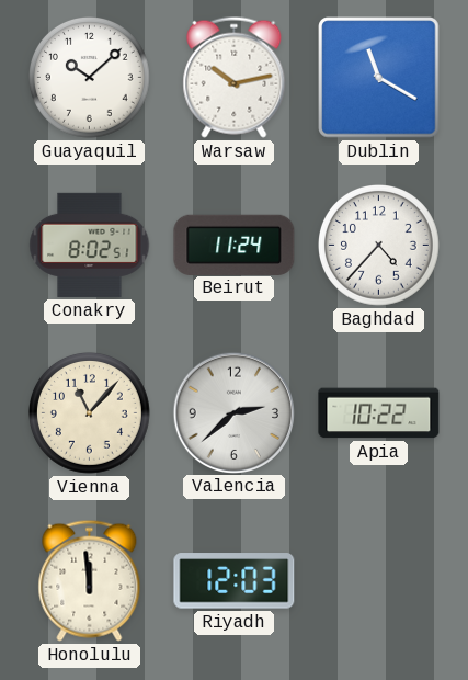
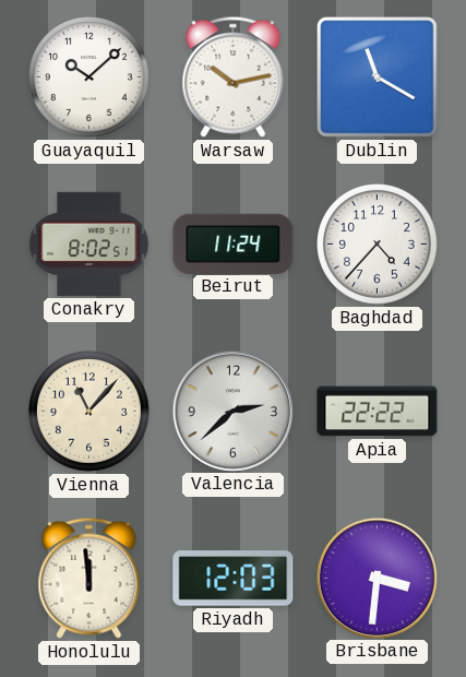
Apia: 10:22 -> 22:22 (378, 412)
Brisbane: none -> 3:31 (377, 578)
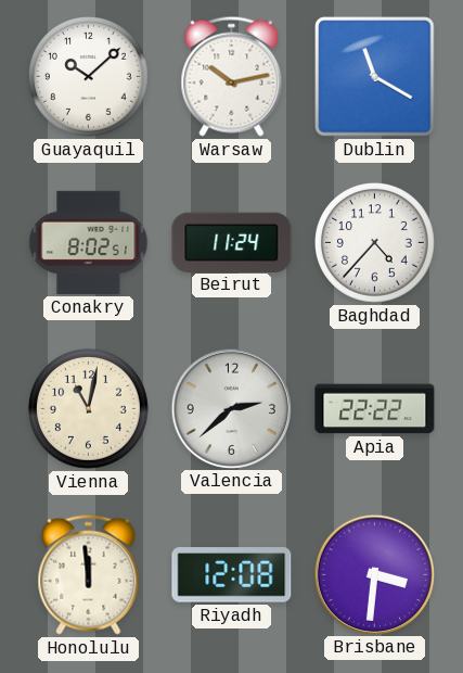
Vienna: 11:07 -> 11:02 (89, 409)
Riyadh: 12:03 -> 12:08 (232, 575)
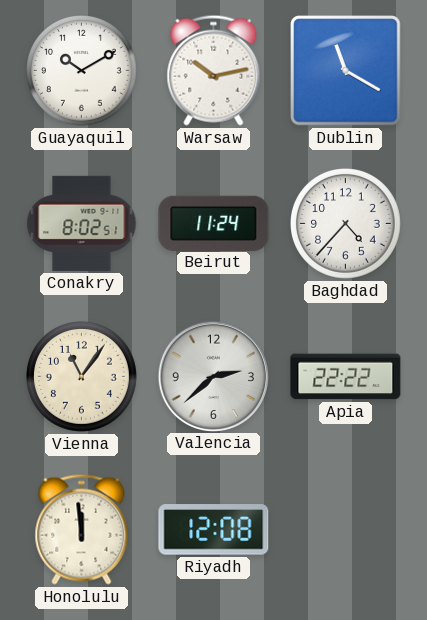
Guayaquil: 10:08 -> 10:10 (82, 71)
Vienna: 11:02 -> 11:06 (82, 377)
Brisbane: 3:31 -> none (374, 574)
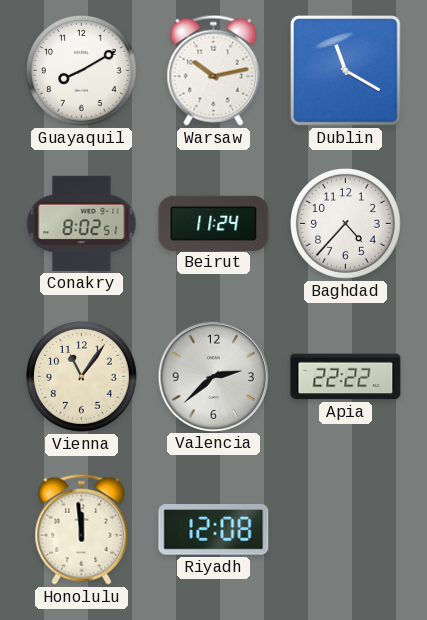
Guayaquil: 10:10 -> 8:10 (82, 71)
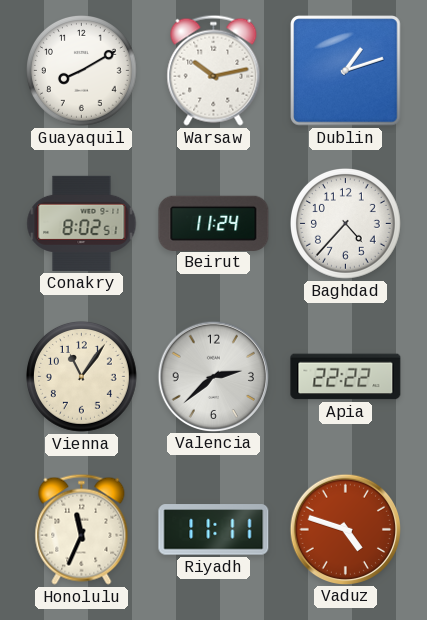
Dublin: 11:20 -> 1:12 (346, 71)
Honolulu: 11:59 -> 11:34 (82, 529)
Riyadh: 12:08 -> 11:11 (214, 530)
Vaduz: none -> 4:48 (345, 529)
